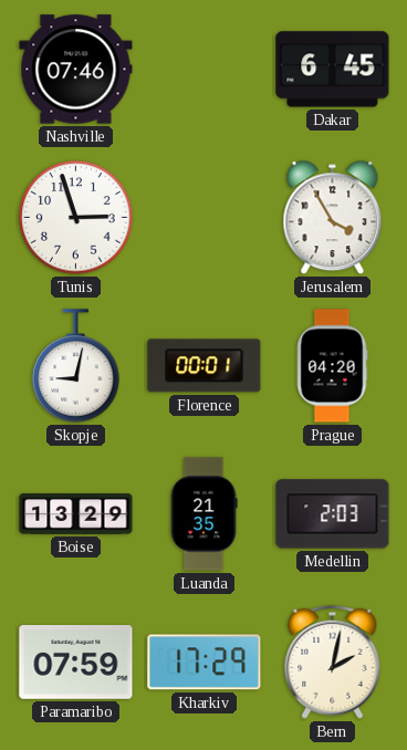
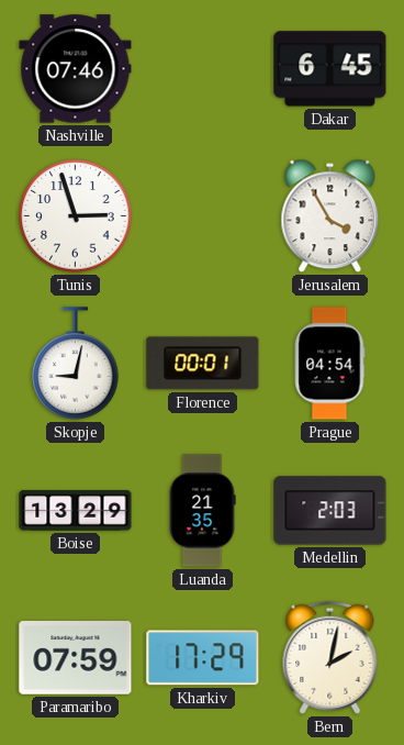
Prague: 04:20 -> 04:54 (329, 364)
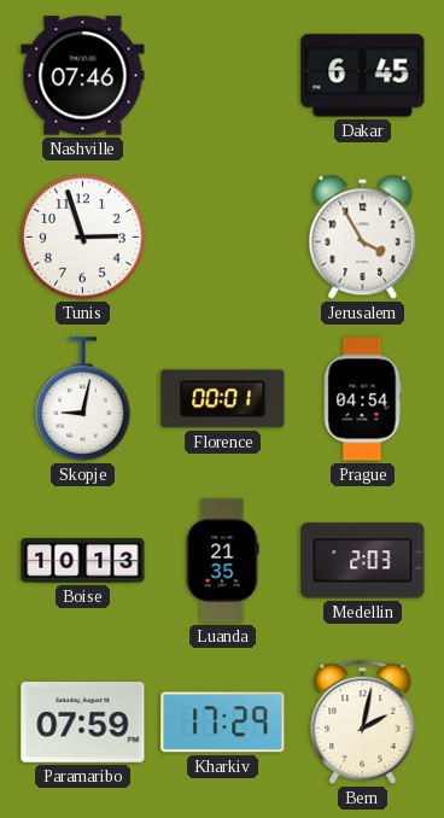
Boise: 13:29 -> 10:13 (83, 561)
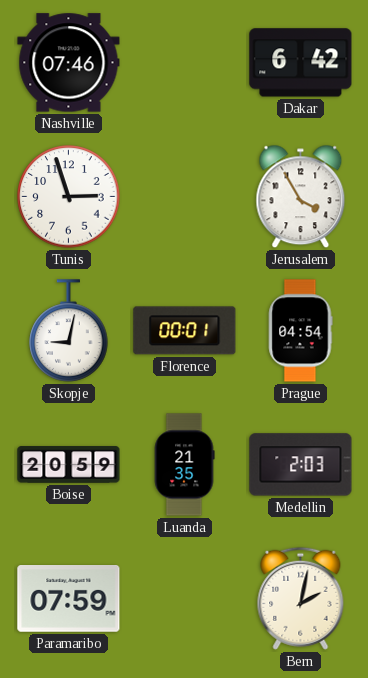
Dakar: 6:45 -> 6:42 (301, 63)
Boise: 10:13 -> 20:59 (69, 465)
Kharkiv: 17:29 -> none (223, 723)
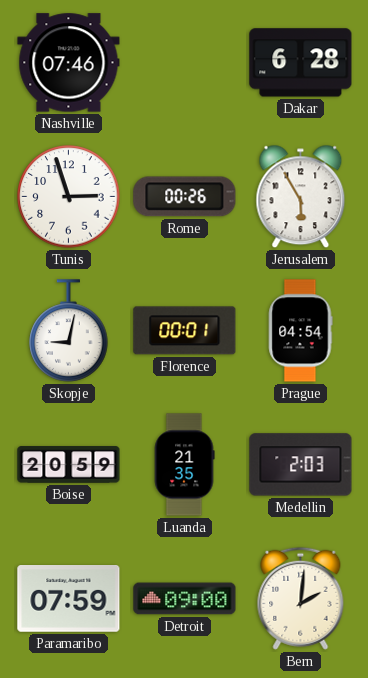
Dakar: 6:42 -> 6:28 (301, 63)
Rome: none -> 00:26 (185, 197)
Jerusalem: 3:55 -> 5:55 (301, 197)
Detroit: none -> 09:00 (185, 599)
Bern: 2:02 -> 2:01 (301, 598)
